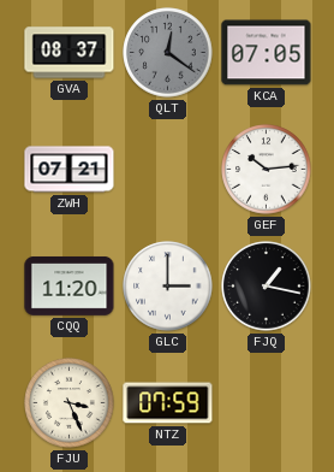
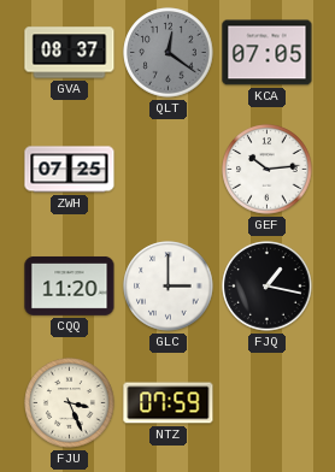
ZWH: 07:21 -> 07:25 (70, 170)
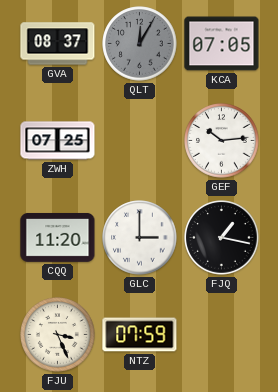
QLT: 12:21 -> 12:05 (140, 44)
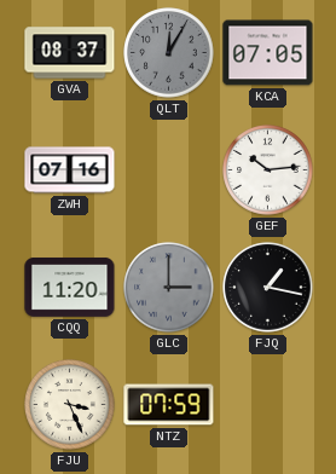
ZWH: 07:25 -> 07:16 (70, 170)
GLC dial: white -> grey (169, 288)
